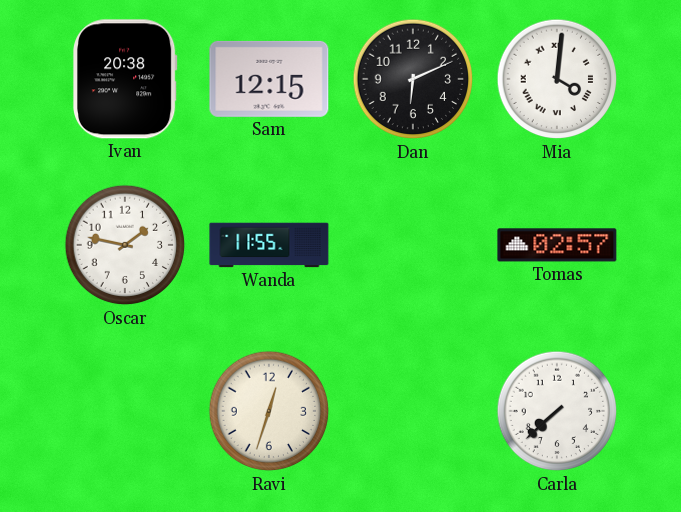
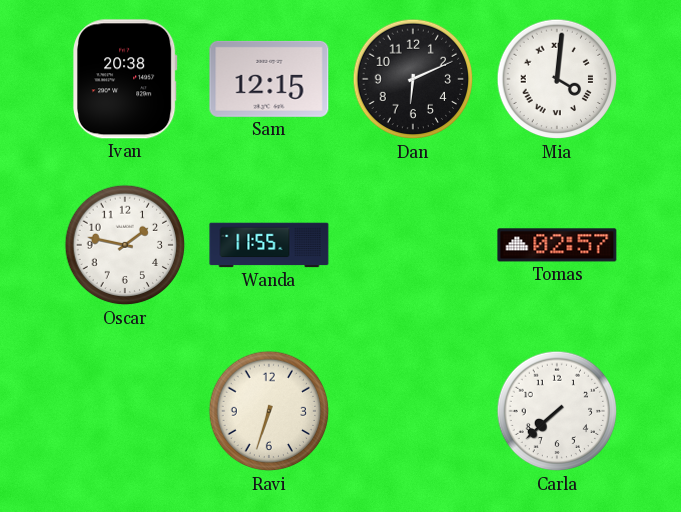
Ravi: 12:33 -> 6:33 (269, 411)
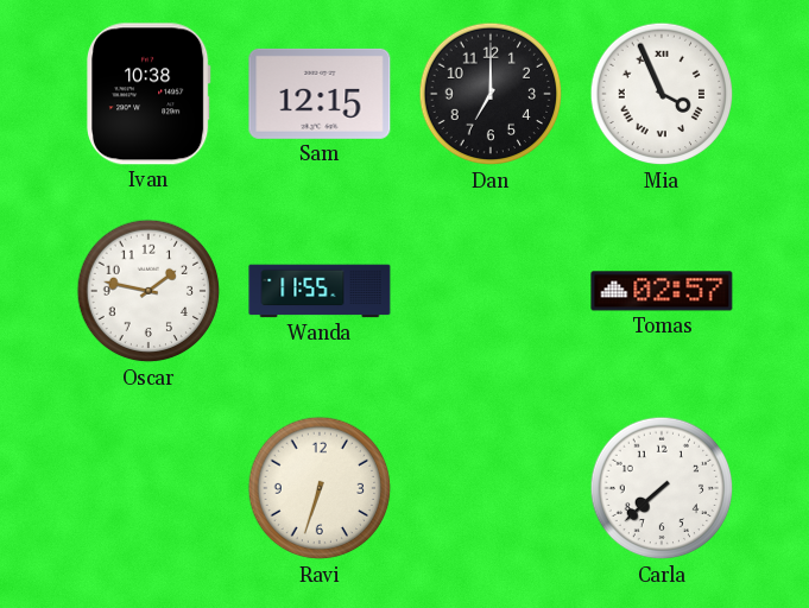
Ivan: 20:38 -> 10:38 (148, 94)
Dan: 6:11 -> 7:00 (491, 94)
Mia: 4:01 -> 3:56 (662, 94)
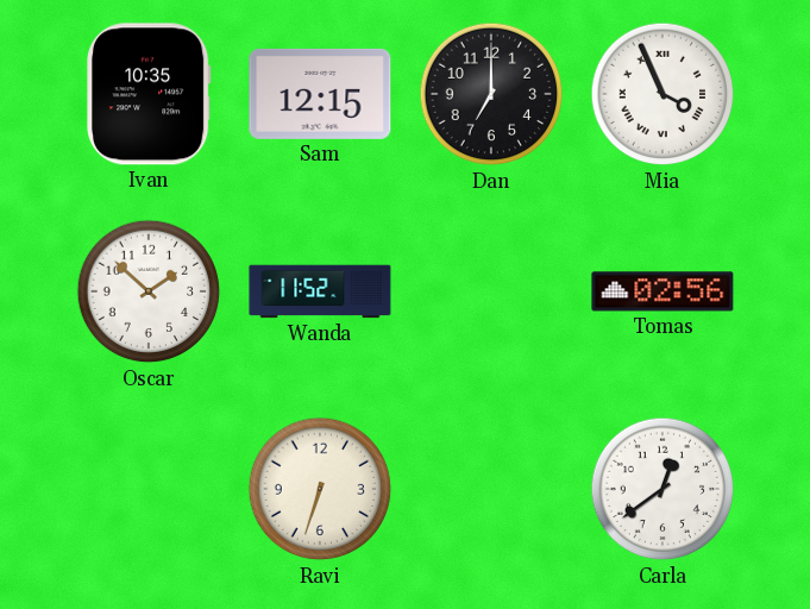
Ivan: 10:38 -> 10:35 (149, 94)
Oscar: 1:47 -> 1:52 (149, 291)
Wanda: 11:55 -> 11:52 (320, 291)
Tomas: 02:57 -> 02:56 (663, 291)
Carla: 7:38 -> 12:39 (663, 489)
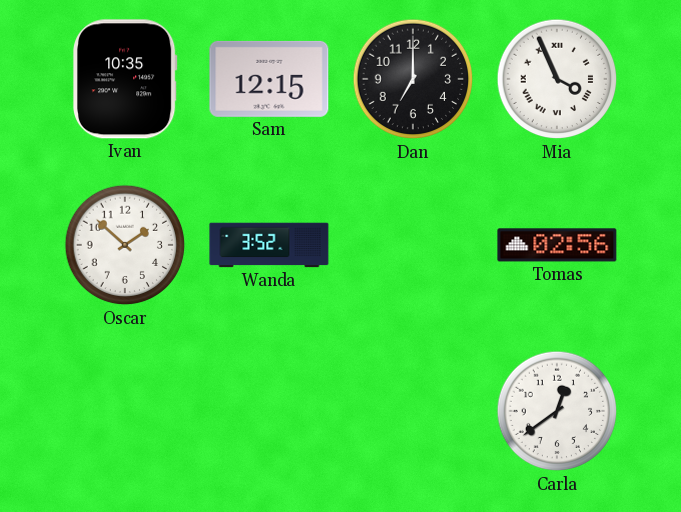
Wanda: 11:52 -> 3:52 (269, 245)
Ravi: 6:33 -> none (320, 489)
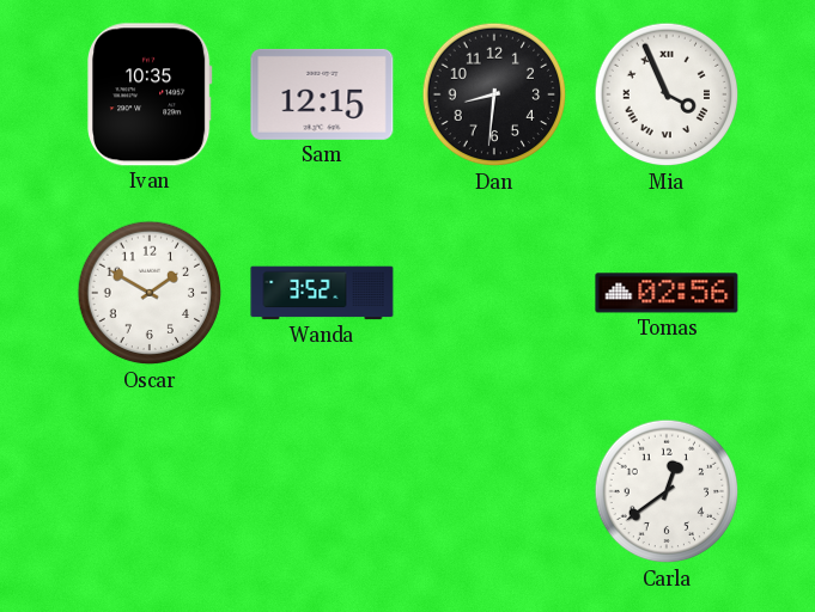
Dan: 7:00 -> 8:31 (494, 94)
Oscar: 1:52 -> 1:50 (150, 293)
